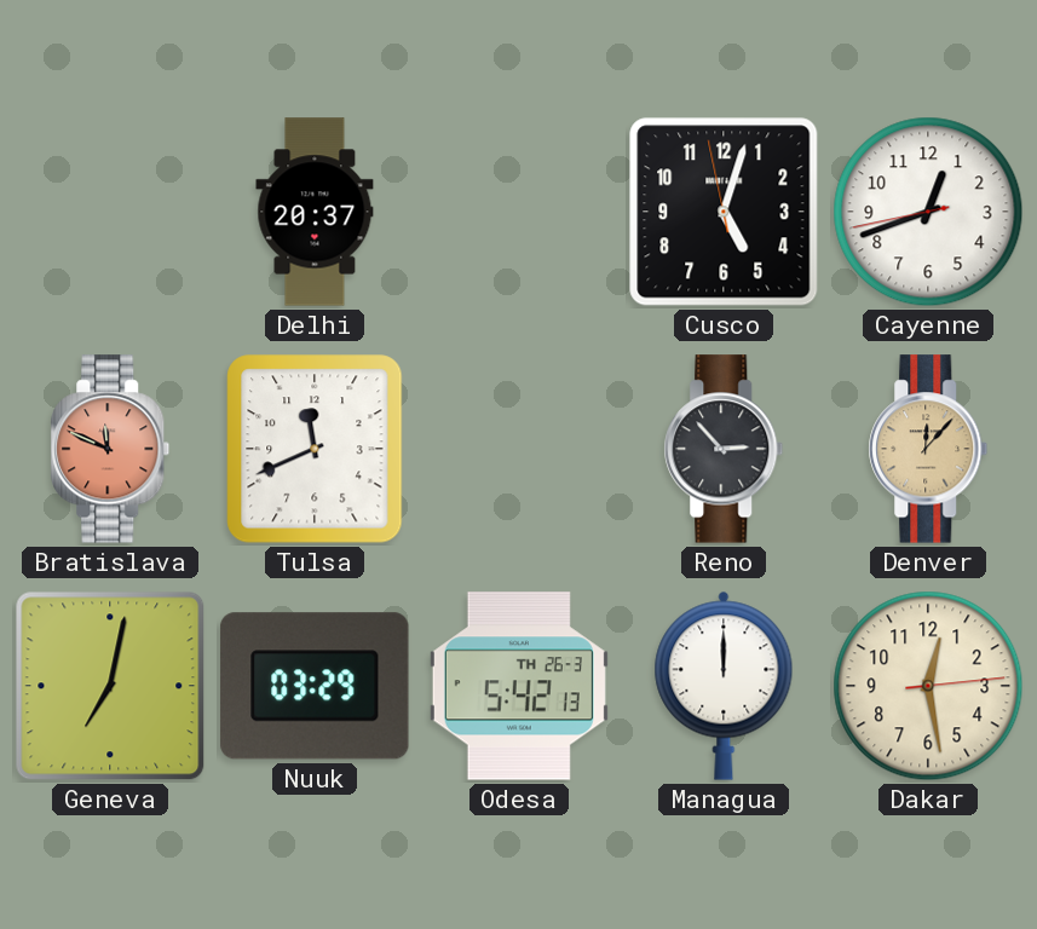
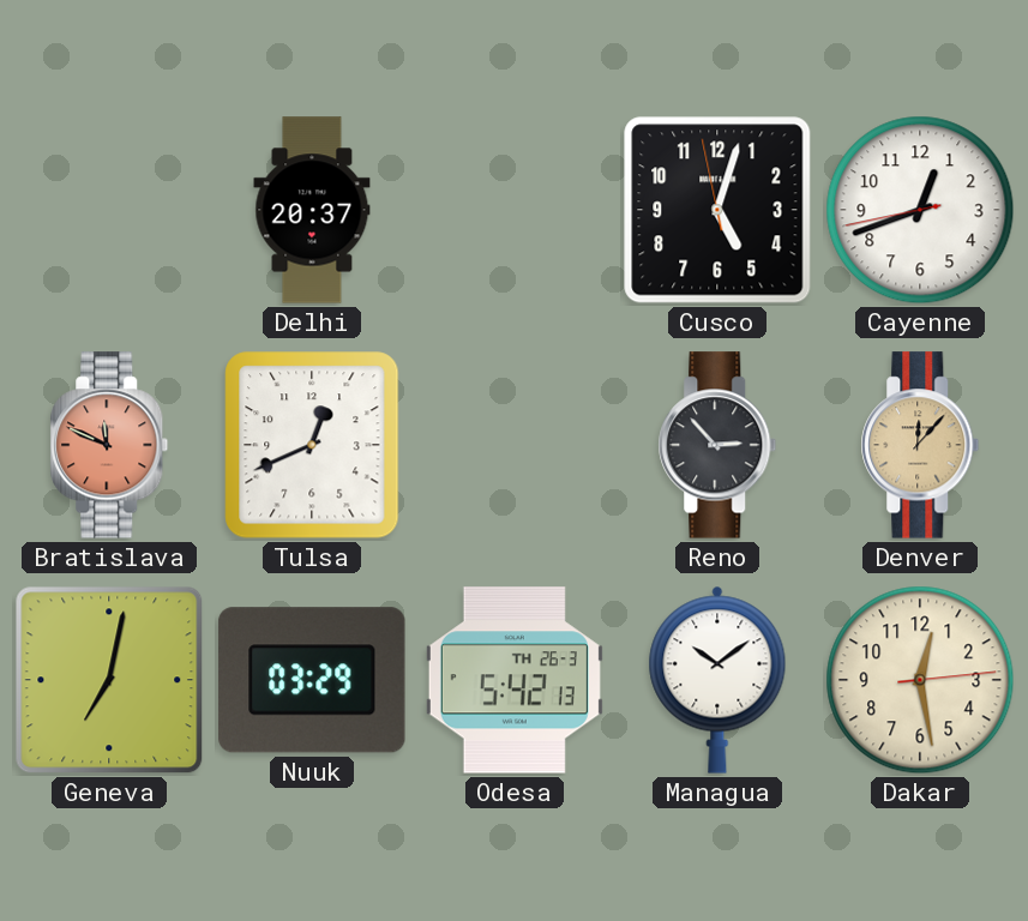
Tulsa: 11:41 -> 12:41 (312, 445)
Managua: 12:00 -> 10:09 (717, 680)
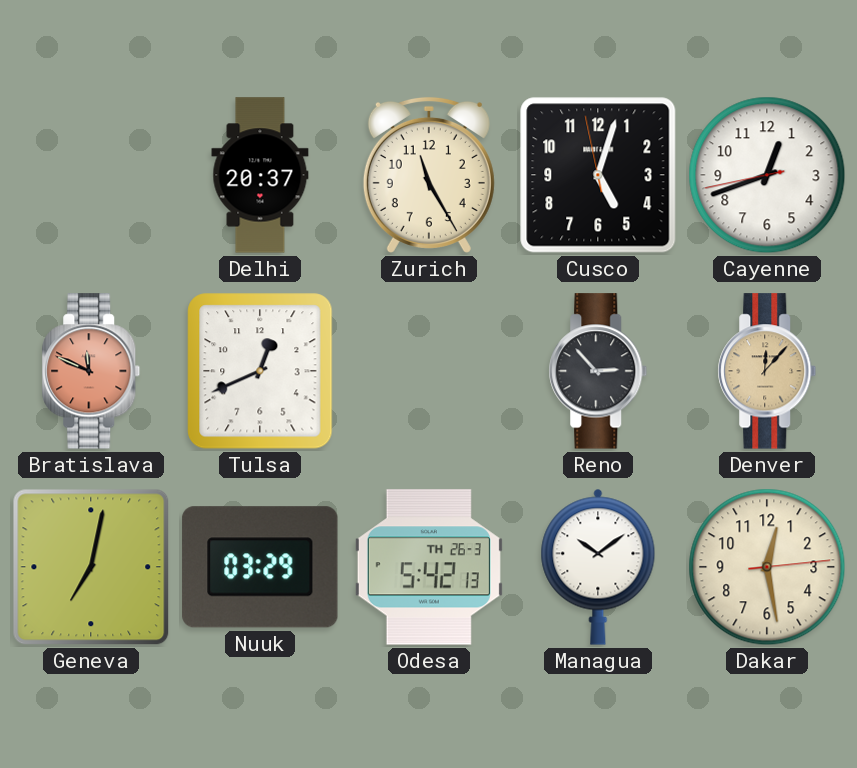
Zurich: none -> 11:25 (429, 175)
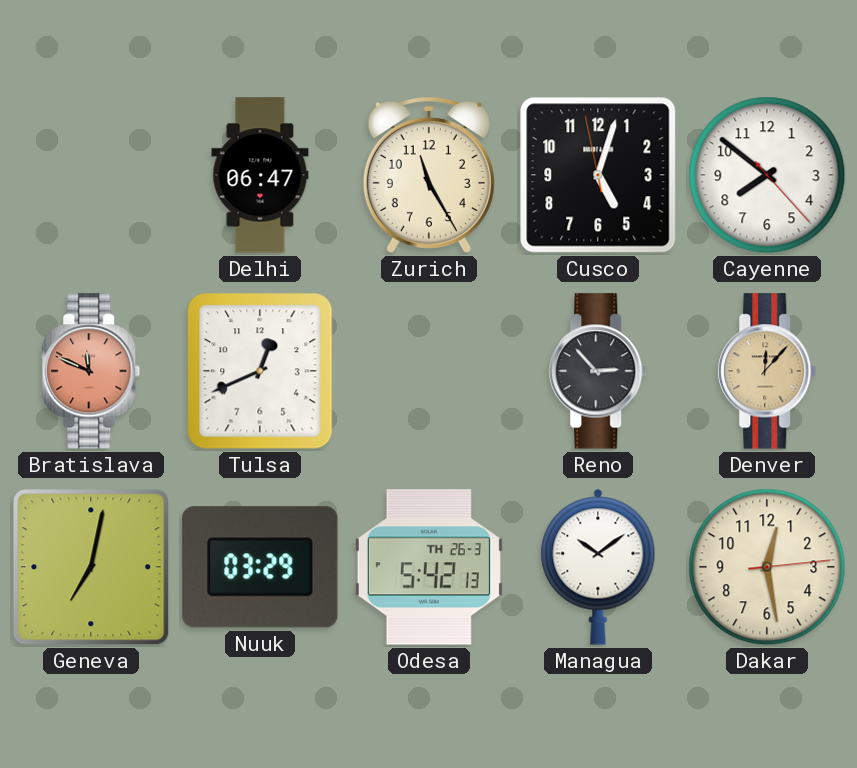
Delhi: 20:37 -> 06:47 (260, 175)
Cayenne: 12:41 -> 7:51 (767, 175)
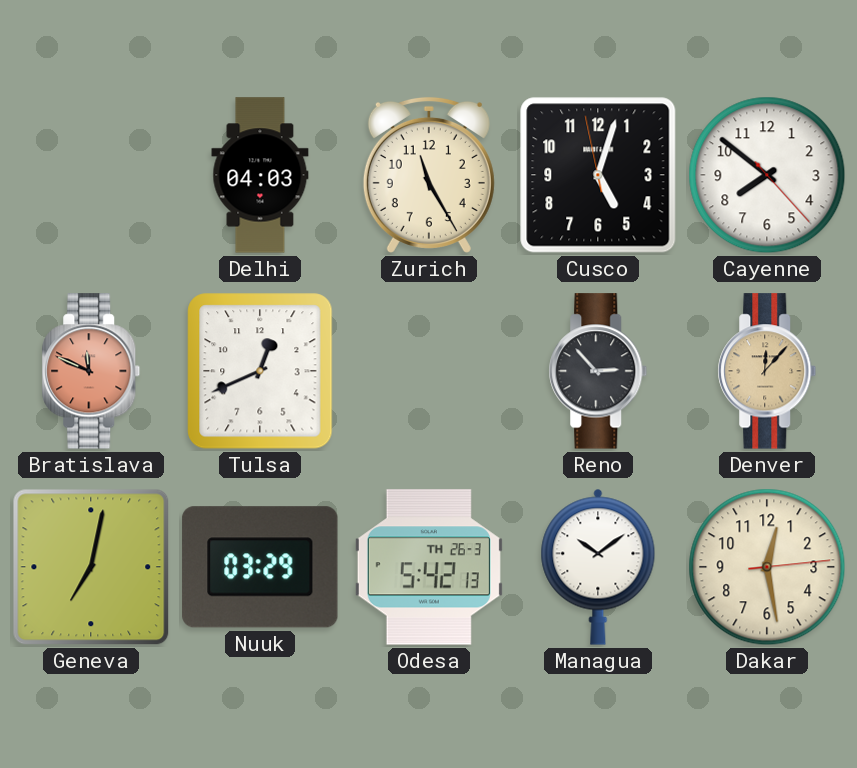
Delhi: 06:47 -> 04:03 (260, 175)
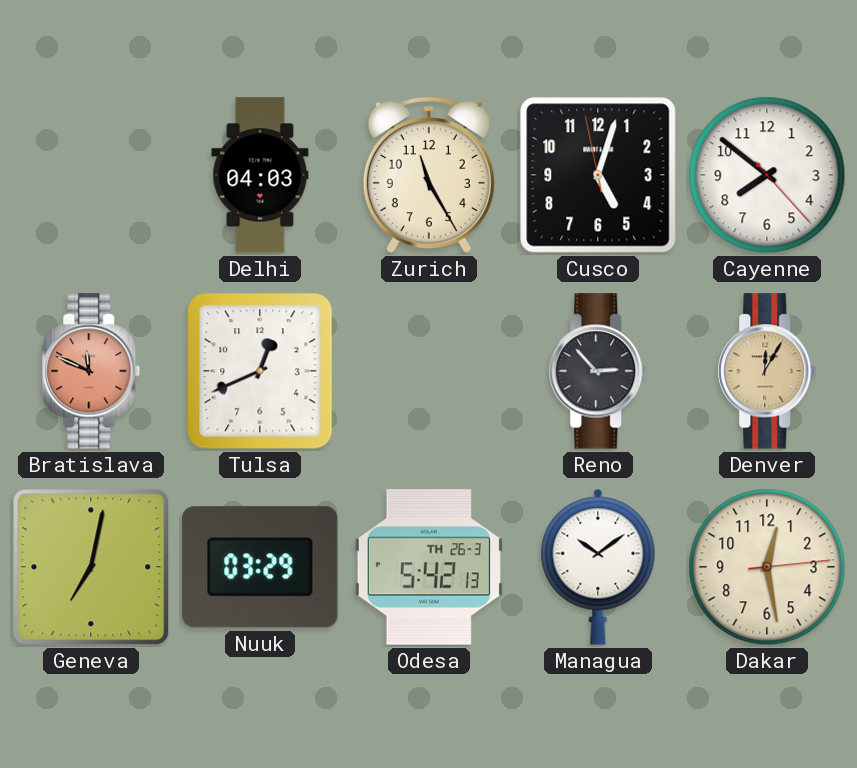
Denver: 12:07 -> 12:05 (767, 371)
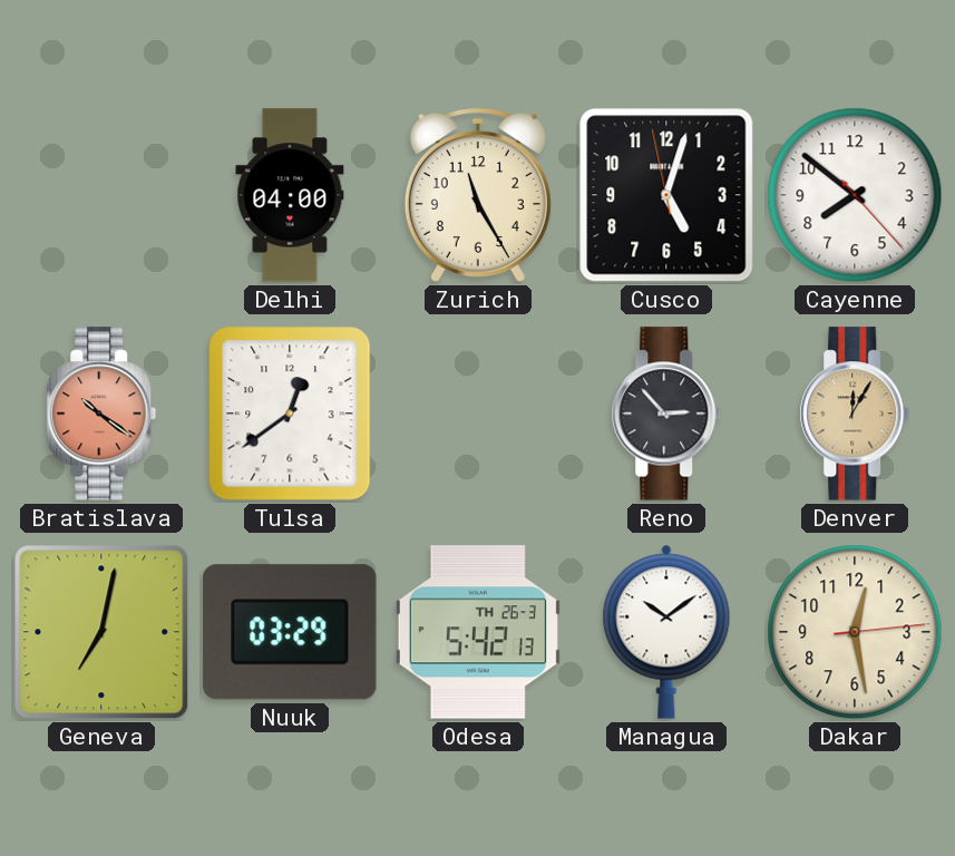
Delhi: 04:03 -> 04:00 (290, 195)
Bratislava: 11:49 -> 10:21 (101, 414)
Tulsa: 12:41 -> 12:39 (290, 414)
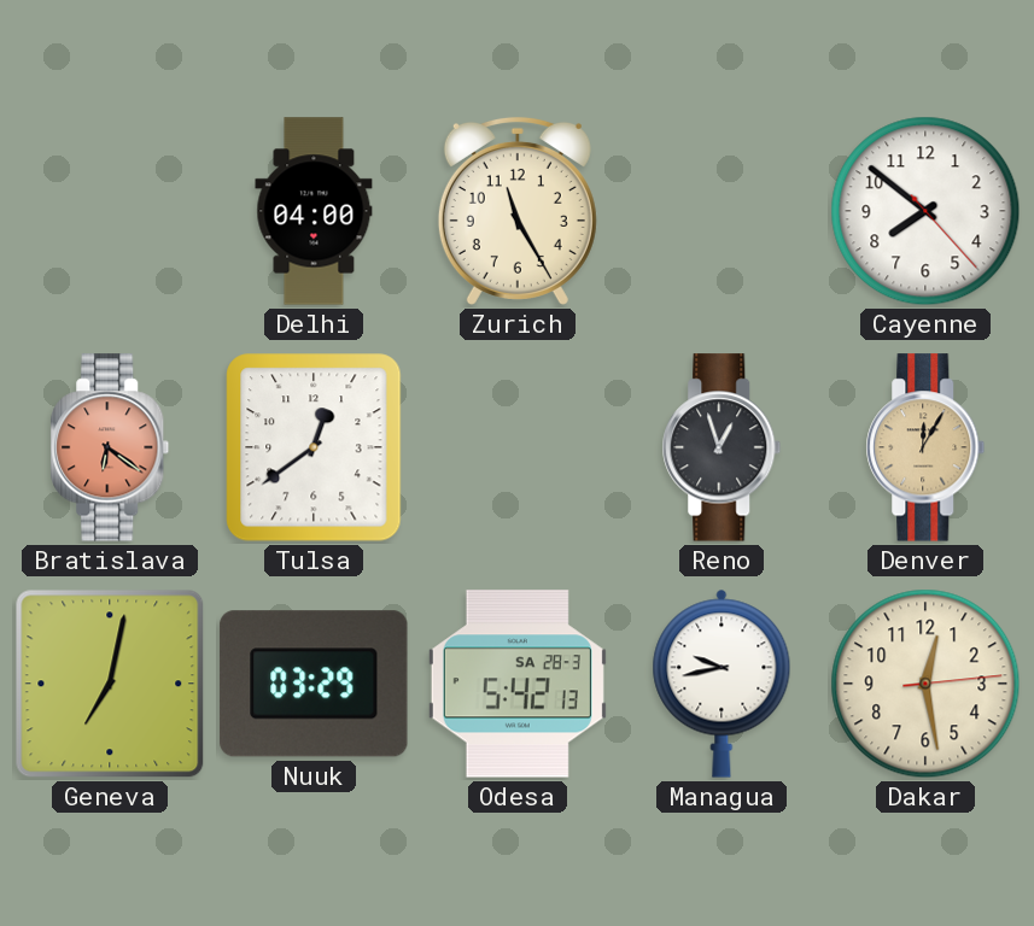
Cusco: 5:02 -> none (666, 195)
Bratislava: 10:21 -> 6:21 (110, 447)
Reno: 2:53 -> 12:57 (722, 447)
Odesa date: TH 26-3 -> SA 28-3 (518, 684)
Managua: 10:09 -> 9:43 (722, 684)
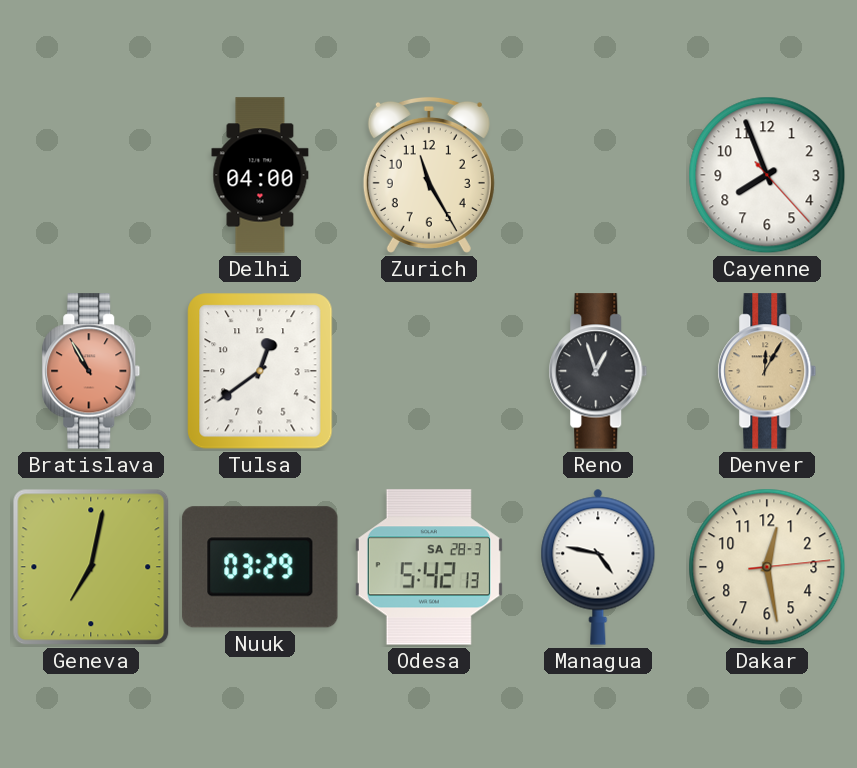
Cayenne: 7:51 -> 7:56 (767, 175)
Bratislava: 6:21 -> 10:55 (91, 371)
Managua: 9:43 -> 4:47 (598, 567)
